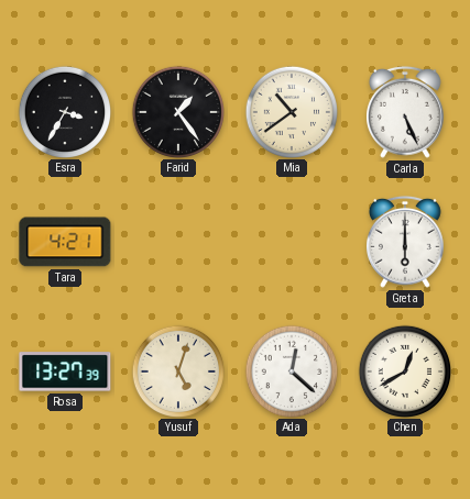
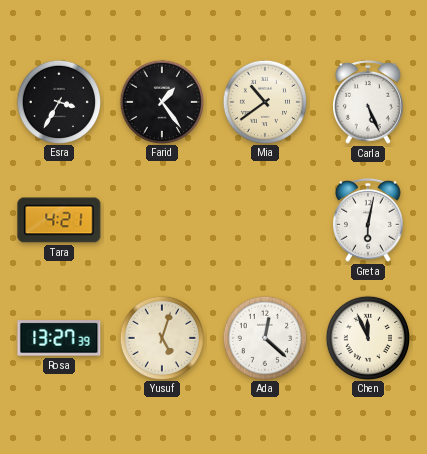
Greta: 6:00 -> 6:02 (369, 220)
Chen: 12:40 -> 11:56 (367, 337)
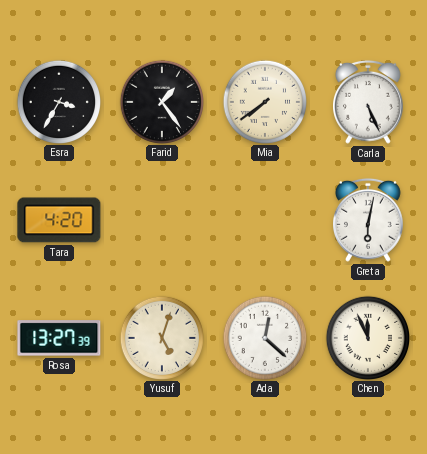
Mia: 10:39 -> 7:39 (264, 101)
Tara: 4:21 -> 4:20 (59, 220)
